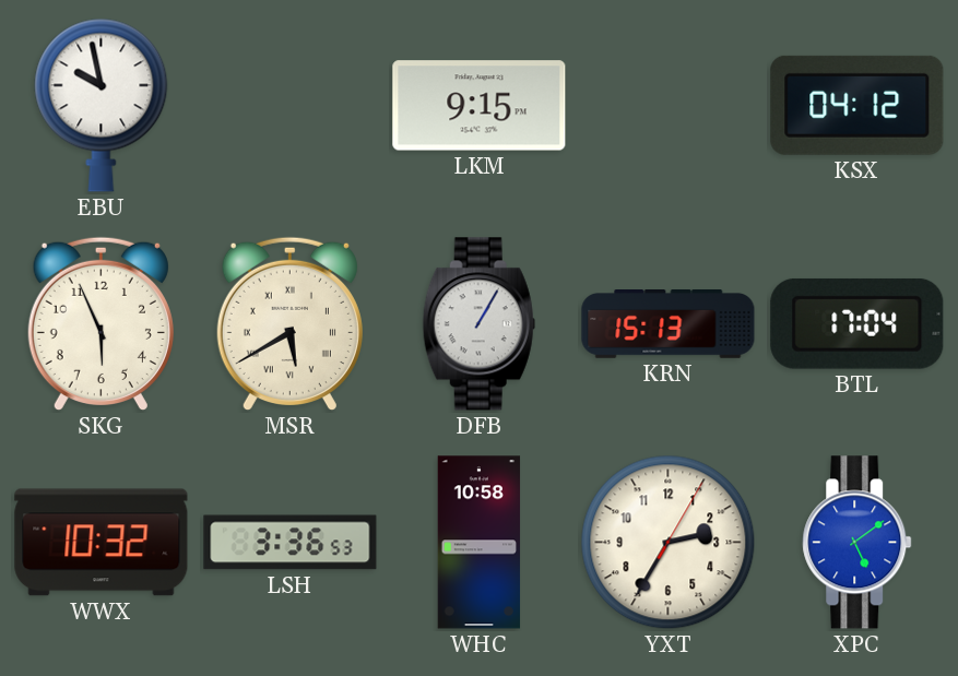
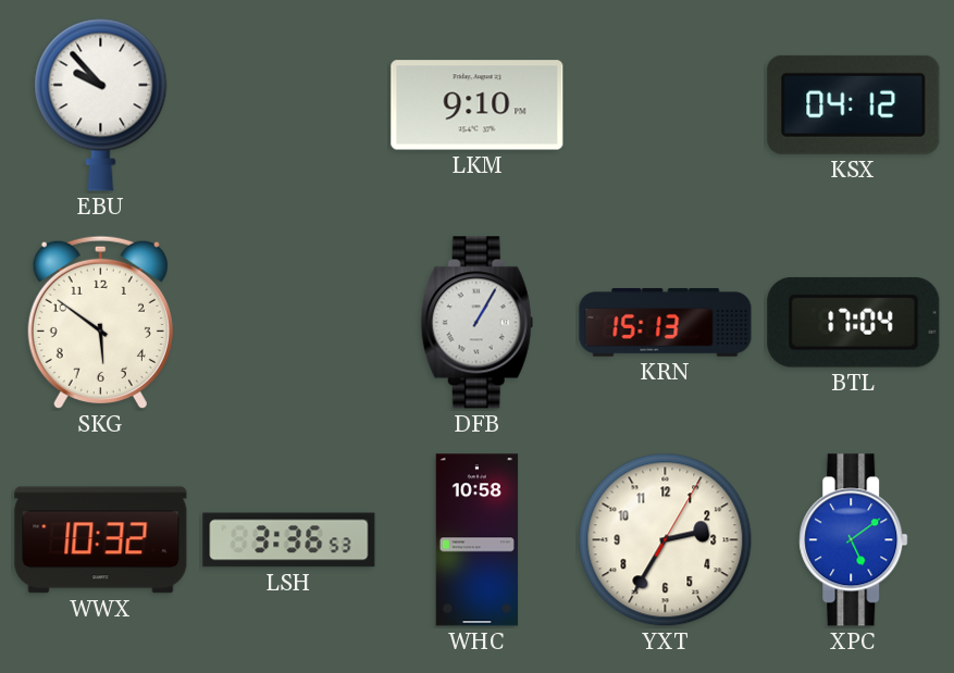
EBU: 9:58 -> 9:53 (101, 104)
LKM: 9:15 -> 9:10 (478, 105)
SKG: 5:56 -> 5:51 (100, 323)
MSR: 5:40 -> none (289, 324)
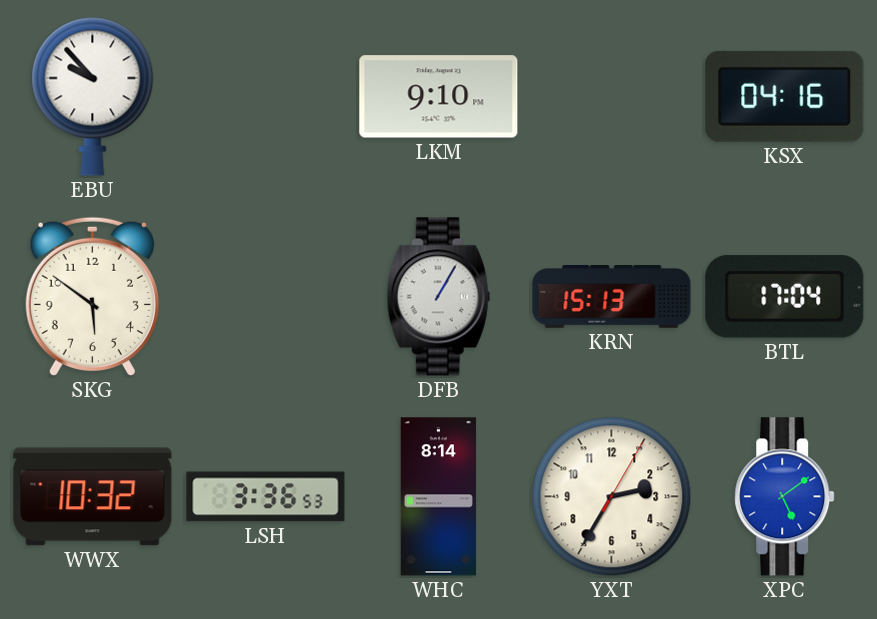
KSX: 04:12 -> 04:16 (785, 96)
WHC: 10:58 -> 8:14 (439, 497)
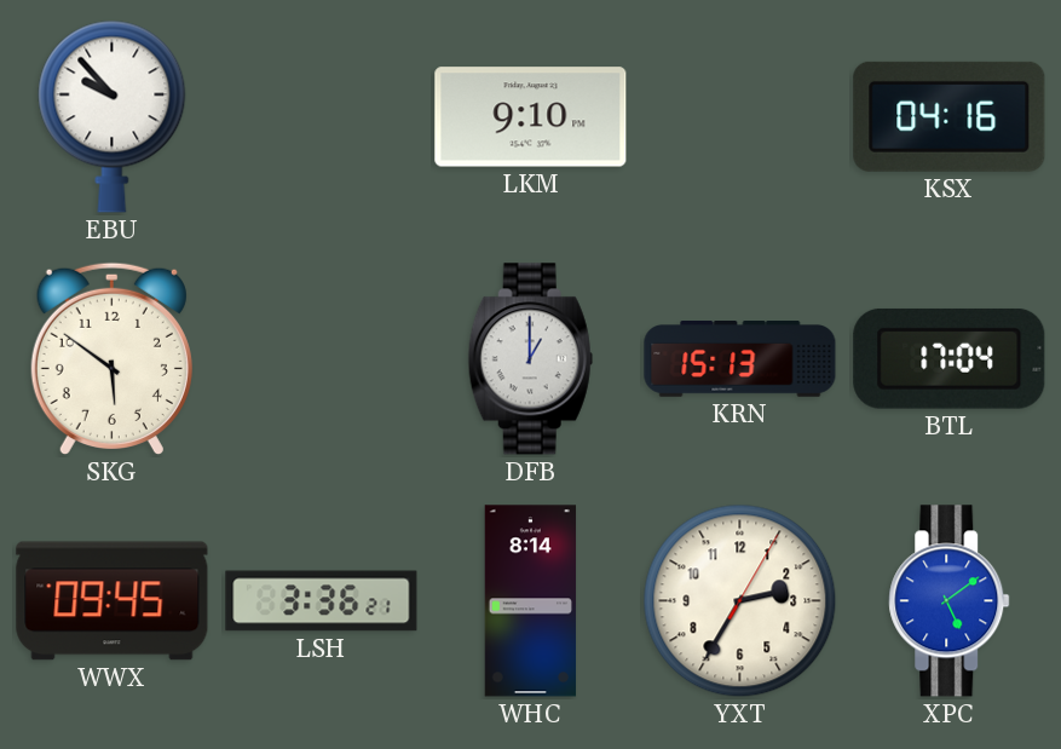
DFB: 1:05 -> 1:00 (530, 359)
WWX: 10:32 -> 09:45 (113, 601)
LSH: 3:36:53 -> 3:36:21 (322, 601)
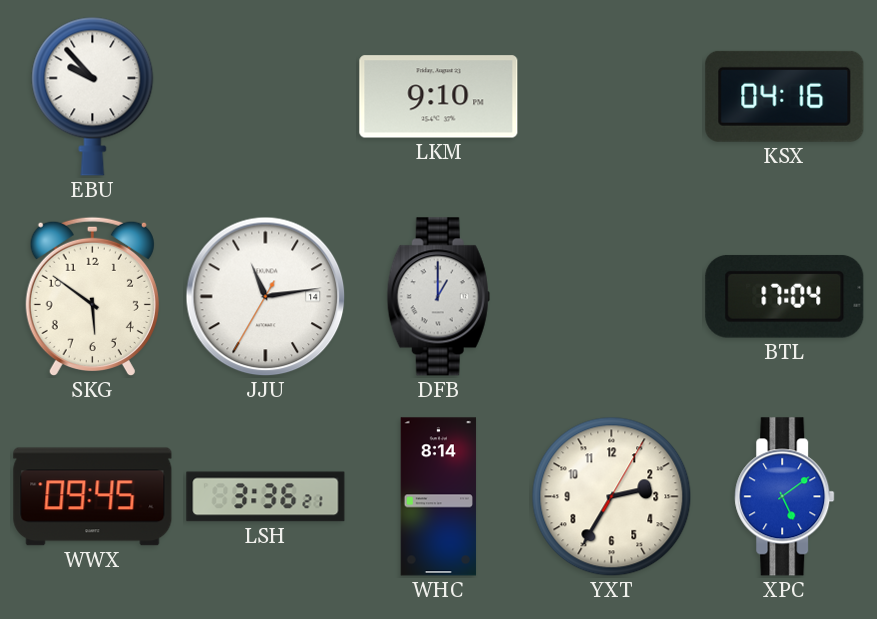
JJU: none -> 11:13 (266, 297)
KRN: 15:13 -> none (740, 359)
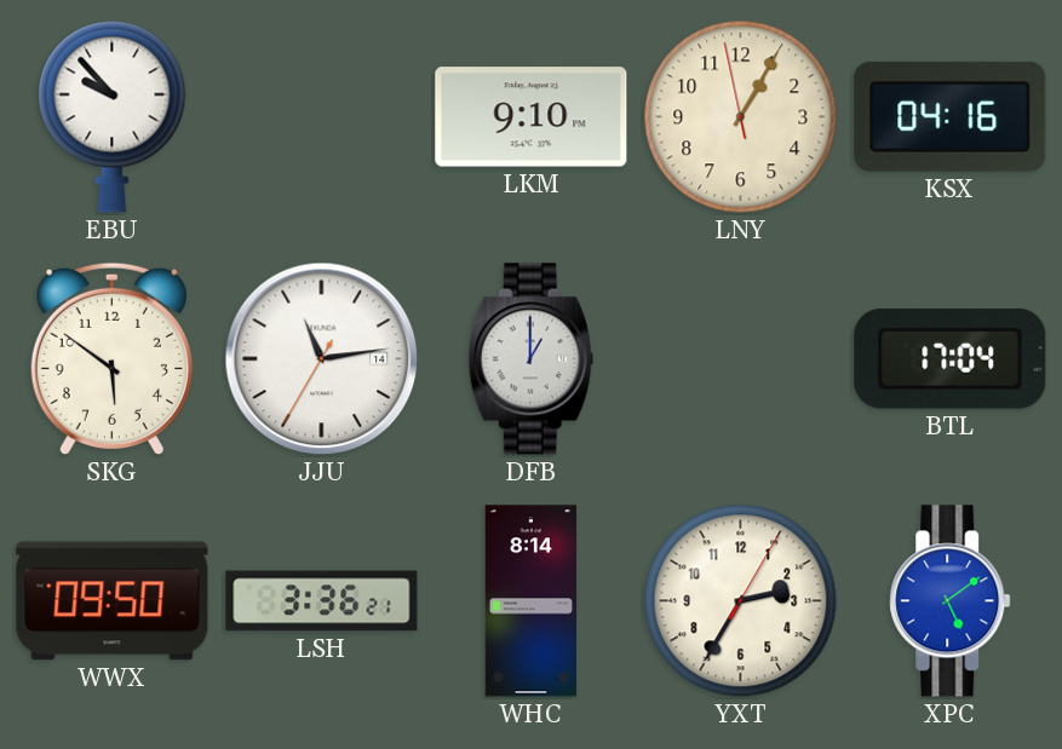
LNY: none -> 1:04 (741, 117)
WWX: 09:45 -> 09:50 (113, 601)
